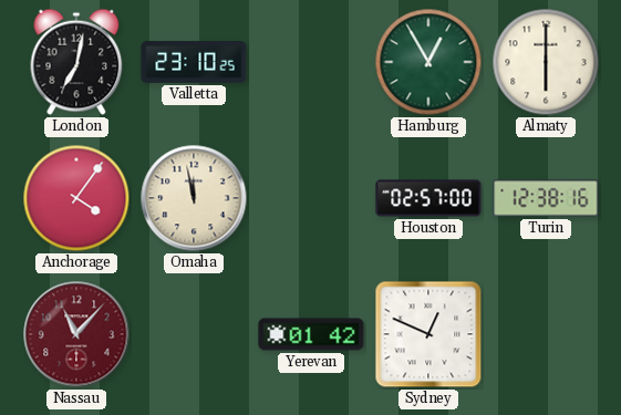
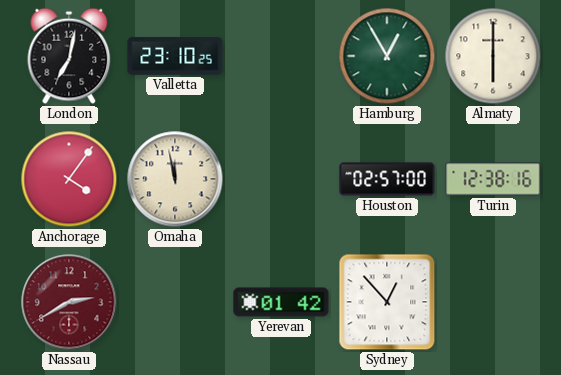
Nassau: 11:07 -> 2:40 (69, 302)
Sydney: 12:49 -> 12:53 (387, 302)
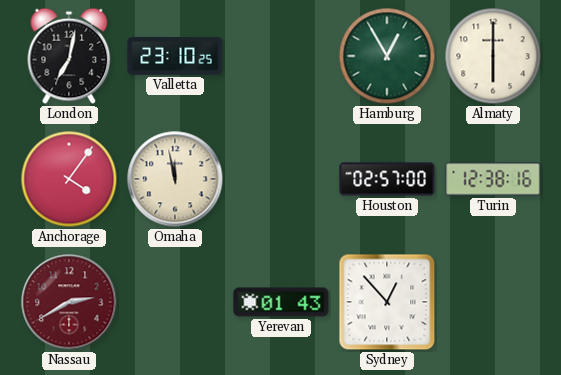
Yerevan: 01:42 -> 01:43 (281, 302)
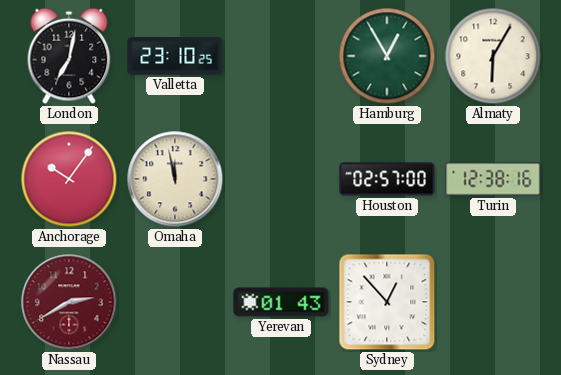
Almaty: 6:00 -> 6:05 (493, 56)
Anchorage: 4:06 -> 10:06 (69, 179)
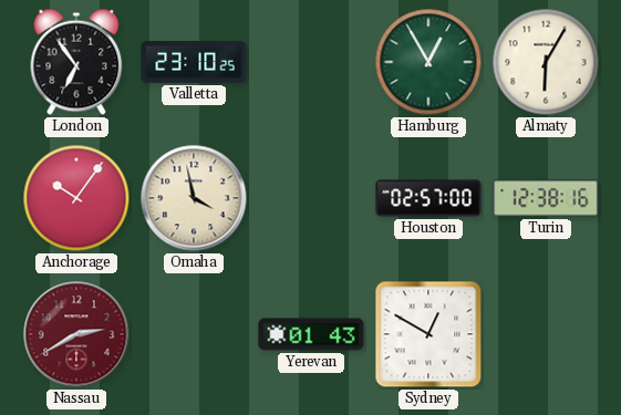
London: 7:02 -> 6:54 (76, 62)
Omaha: 11:58 -> 3:58 (194, 198)
Sydney: 12:53 -> 12:50 (428, 334)
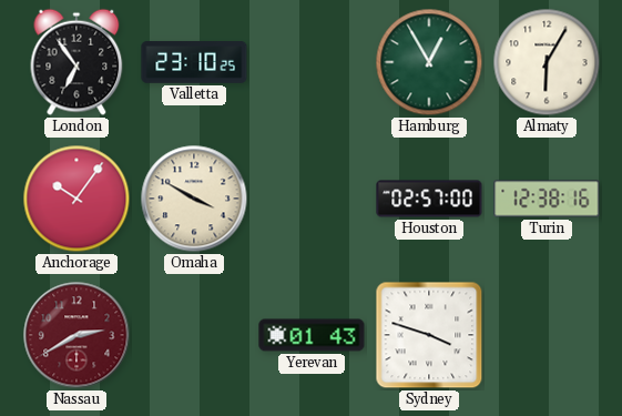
Omaha: 3:58 -> 3:50 (194, 199)
Sydney: 12:50 -> 3:48 (429, 335)
